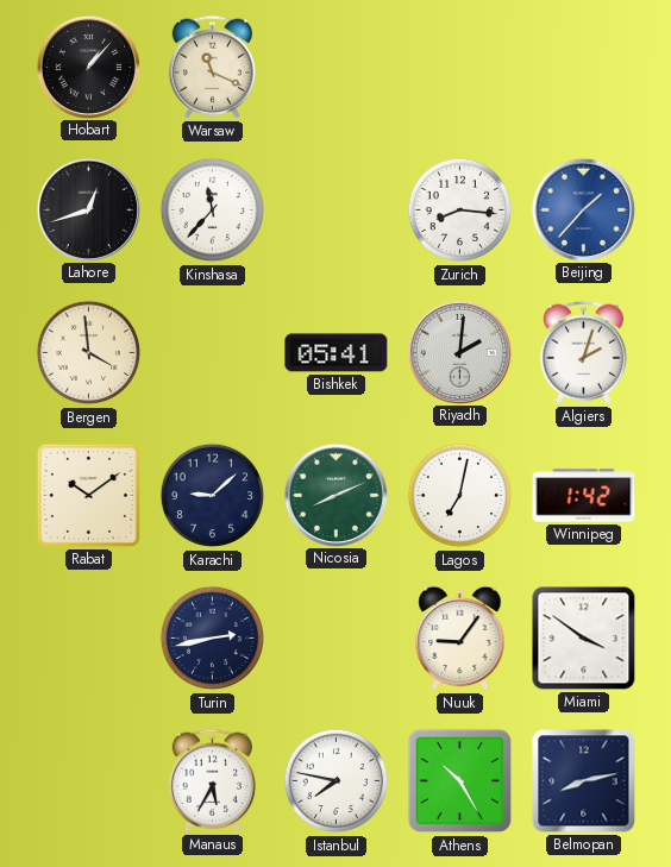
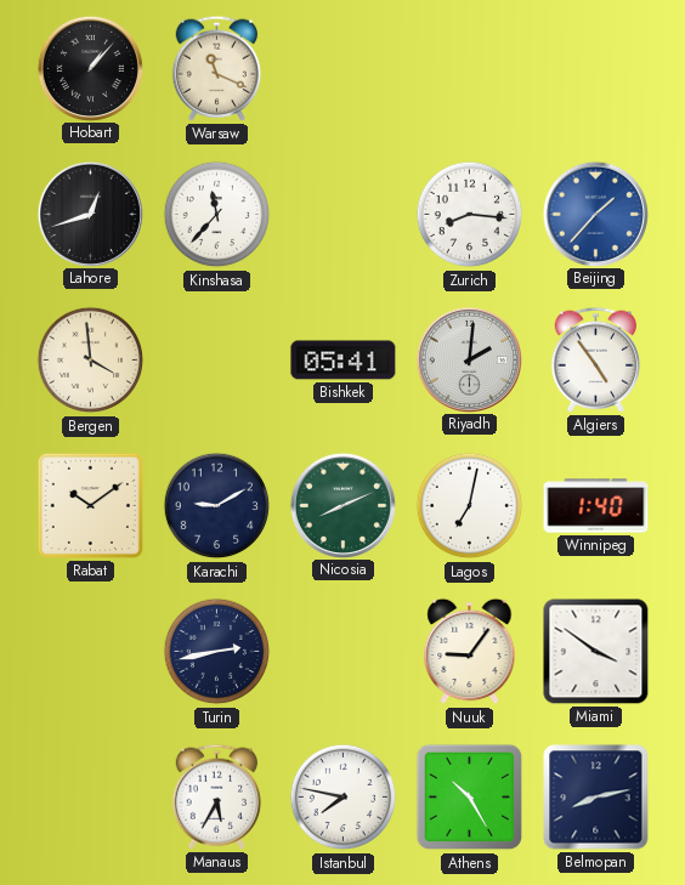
Algiers: 2:03 -> 4:54 (596, 359)
Karachi: 9:08 -> 9:10 (217, 506)
Winnipeg: 1:42 -> 1:40 (596, 506)
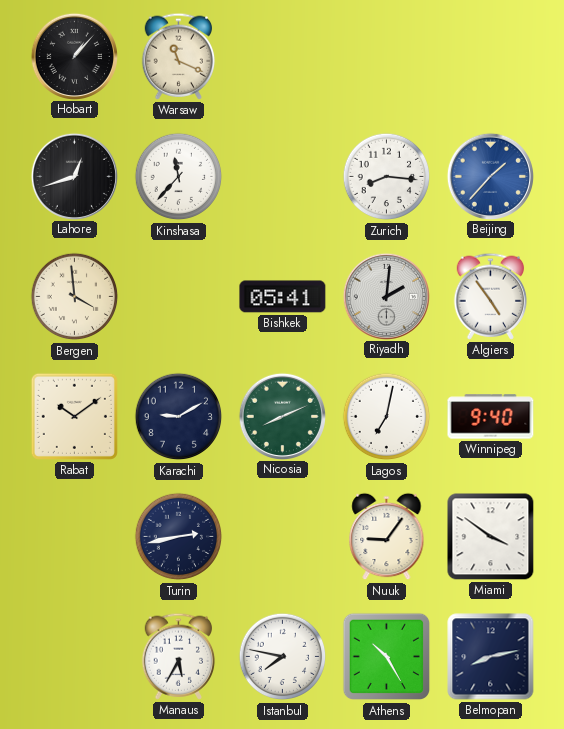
Winnipeg: 1:40 -> 9:40 (491, 417)
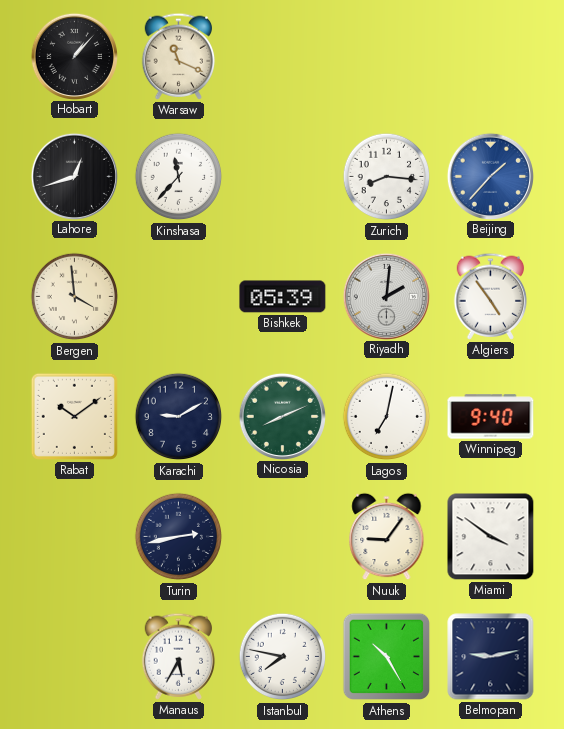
Bishkek: 05:41 -> 05:39 (283, 297)
Belmopan: 8:13 -> 9:13 (491, 657)
